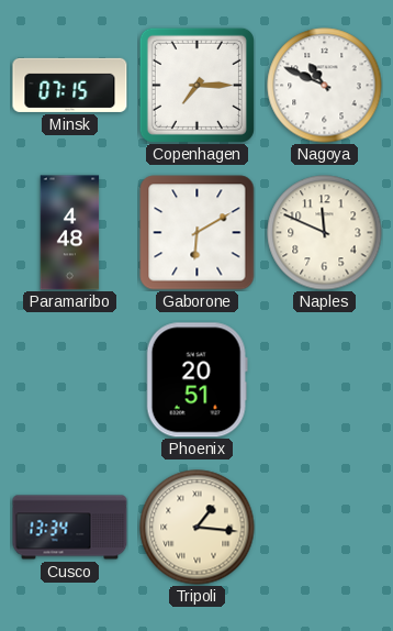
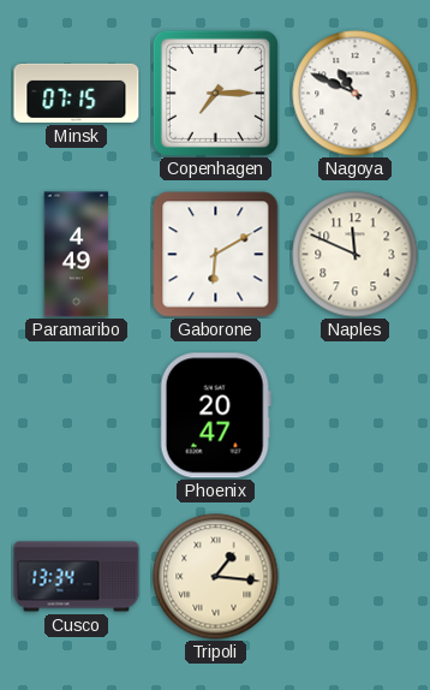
Paramaribo: 4:48 -> 4:49 (77, 255)
Phoenix: 20:51 -> 20:47 (215, 416)
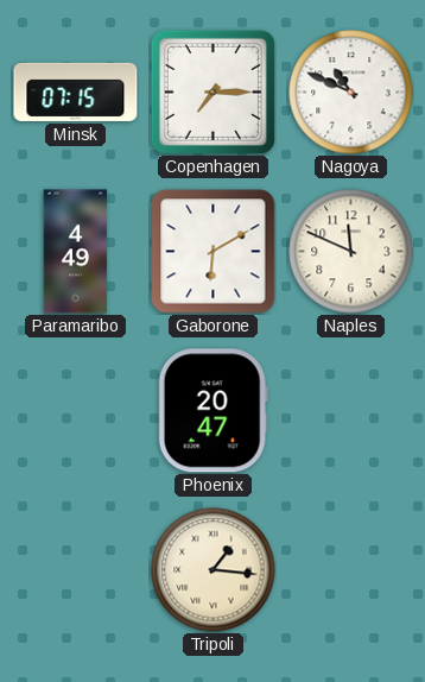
Cusco: 13:34 -> none (77, 577)
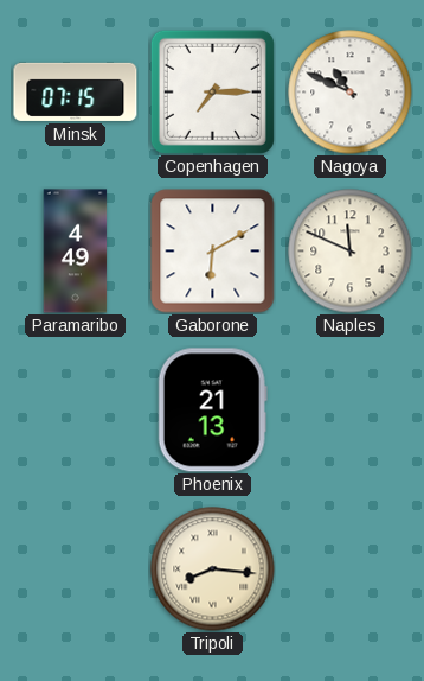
Phoenix: 20:47 -> 21:13 (212, 410)
Tripoli: 1:16 -> 8:16 (213, 569)
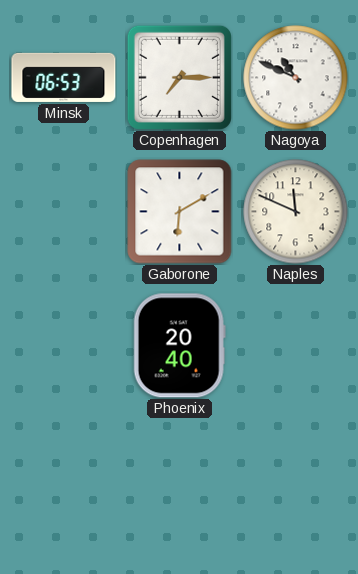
Minsk: 07:15 -> 06:53 (64, 77)
Paramaribo: 4:49 -> none (76, 252)
Phoenix: 21:13 -> 20:40 (179, 346)
Tripoli: 8:16 -> none (213, 569)
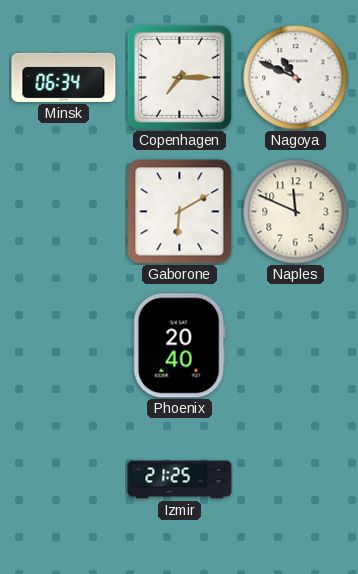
Minsk: 06:53 -> 06:34 (64, 77)
Izmir: none -> 21:25 (180, 480)
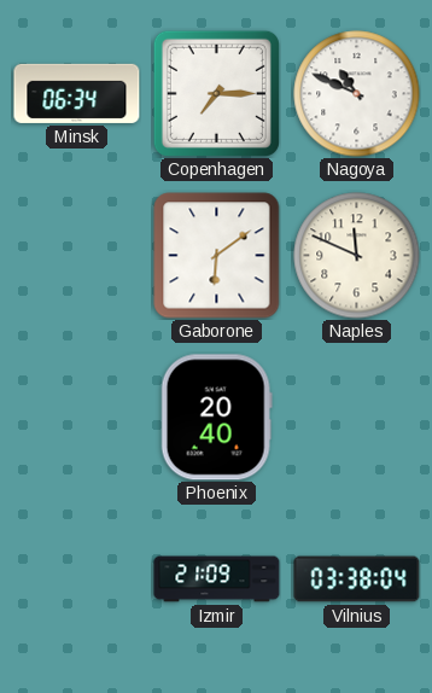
Gaborone: 6:10 -> 6:09 (217, 256)
Izmir: 21:25 -> 21:09 (217, 580)
Vilnius: none -> 03:38 (357, 580)
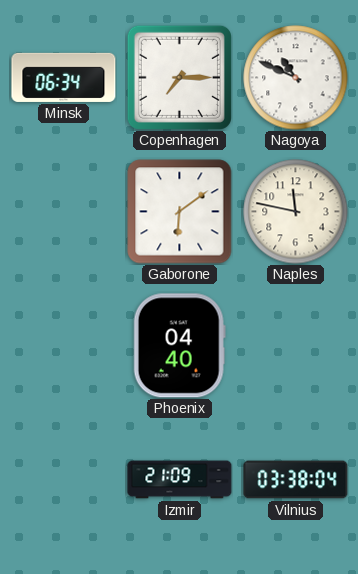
Naples: 11:49 -> 11:47 (296, 212)
Phoenix: 20:40 -> 04:40 (179, 346)
